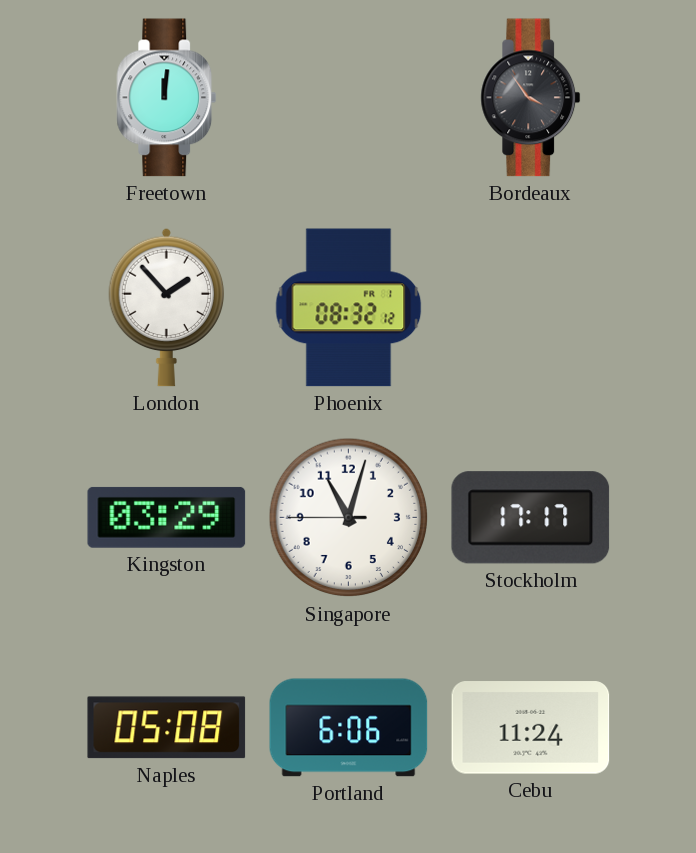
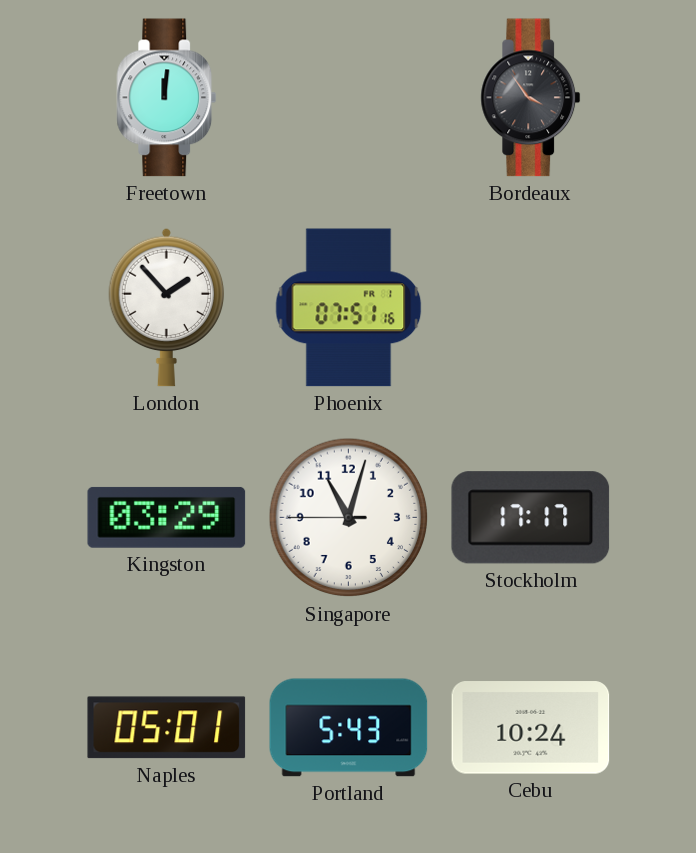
Phoenix: 08:32 -> 07:51 (349, 308)
Naples: 05:08 -> 05:01 (167, 728)
Portland: 6:06 -> 5:43 (349, 728)
Cebu: 11:24 -> 10:24 (531, 728)
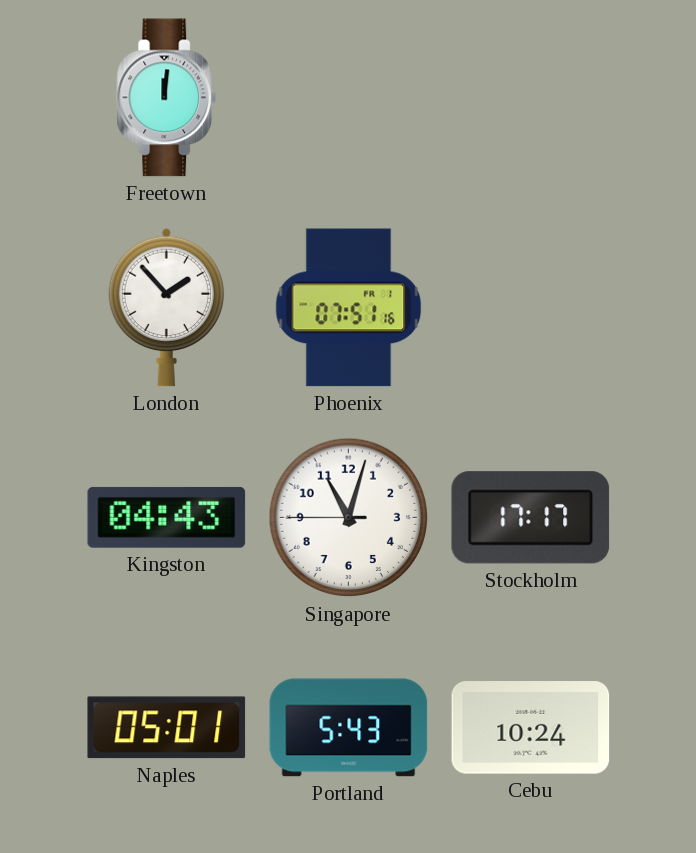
Bordeaux: 3:54 -> none (531, 98)
Kingston: 03:29 -> 04:43 (167, 517)
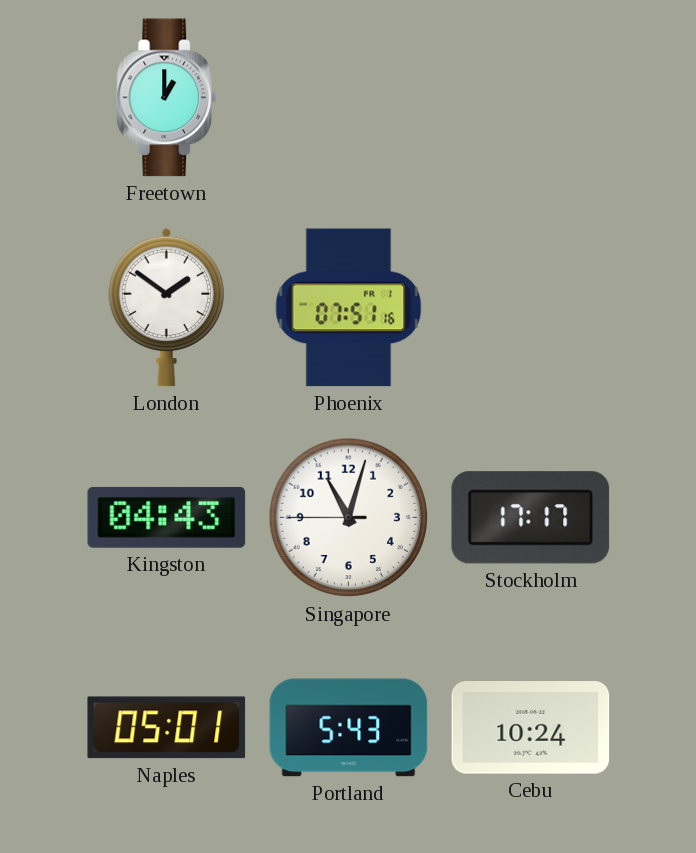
Freetown: 12:01 -> 1:00 (167, 98)
London: 1:53 -> 1:51 (167, 307)
